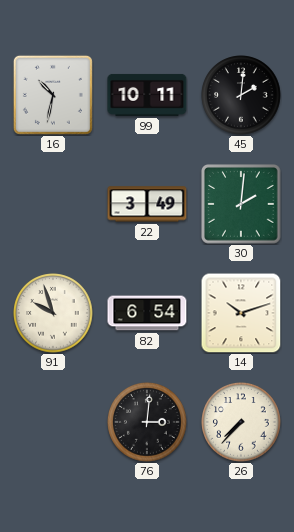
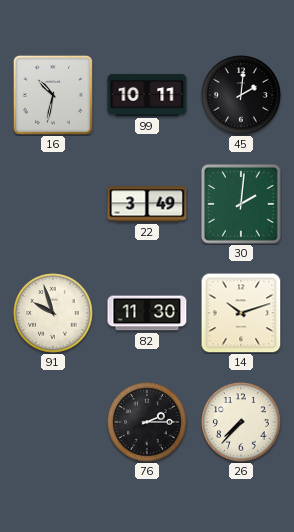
82: 6:54 -> 11:30 (147, 313)
76: 3:01 -> 2:15 (147, 422)
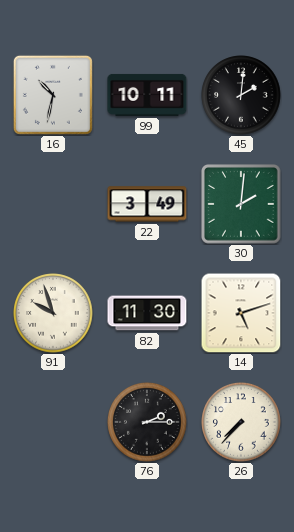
14: 10:12 -> 5:12 (241, 313)
